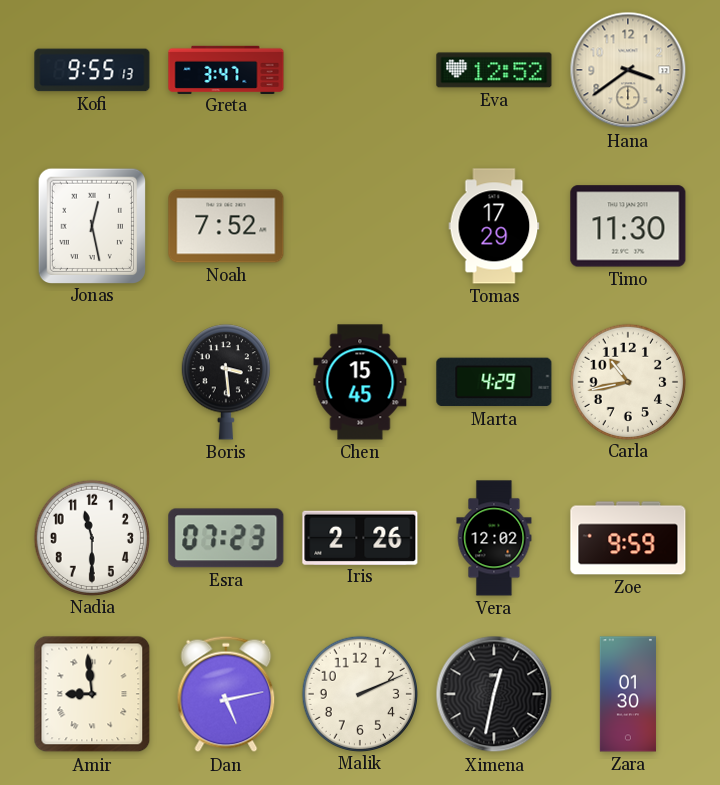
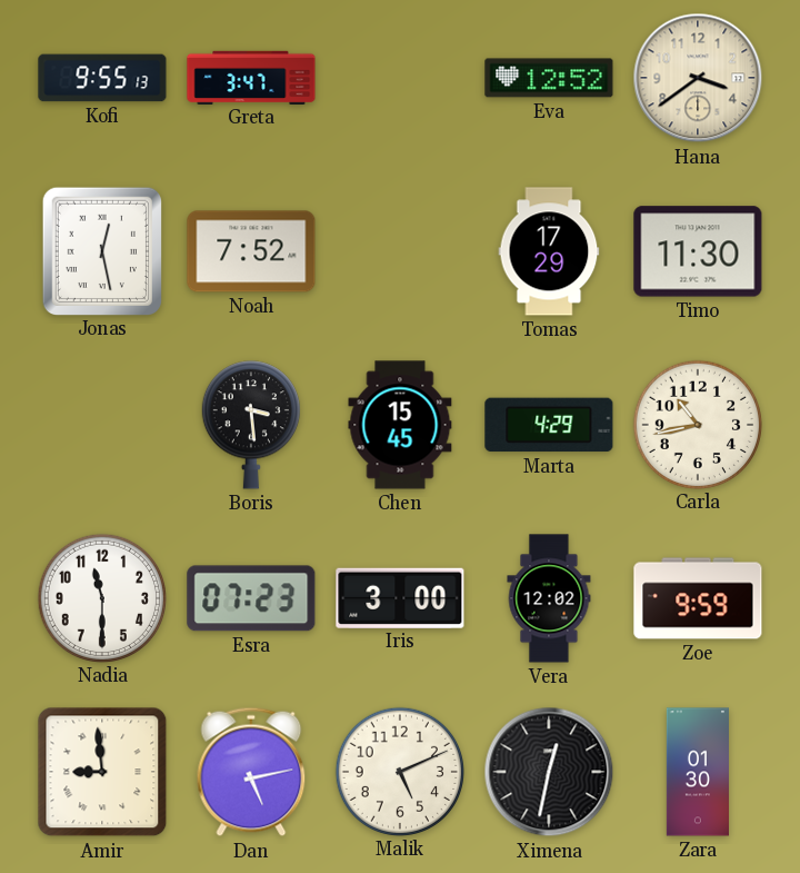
Iris: 2:26 -> 3:00 (400, 597)
Malik: 2:11 -> 5:11 (399, 771)
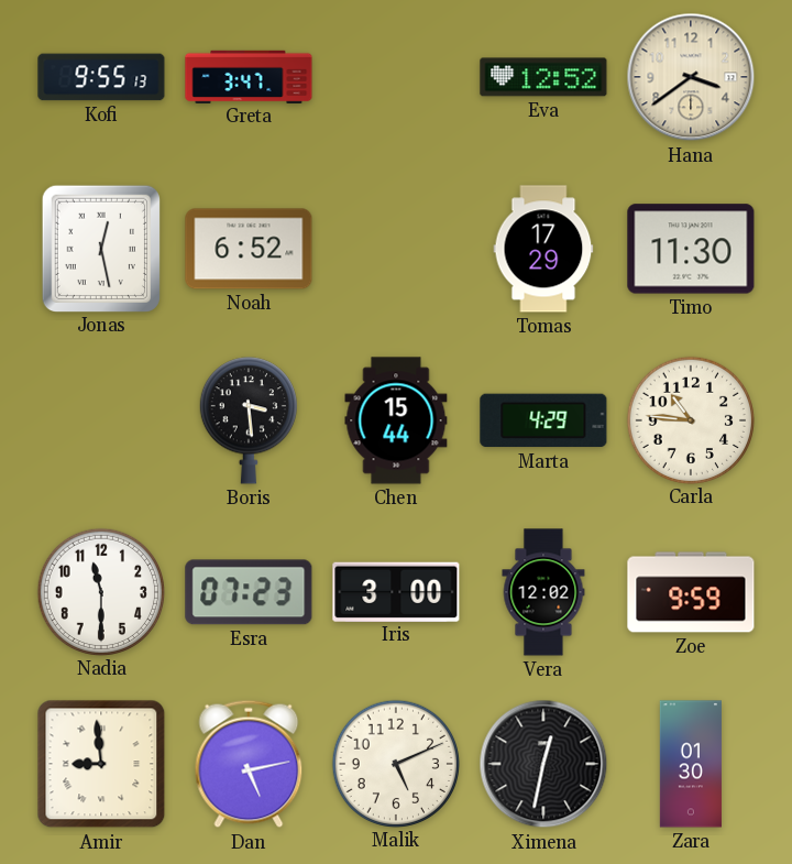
Noah: 7:52 -> 6:52 (249, 249)
Chen: 15:45 -> 15:44 (396, 420)
Carla: 10:43 -> 10:46 (690, 419)
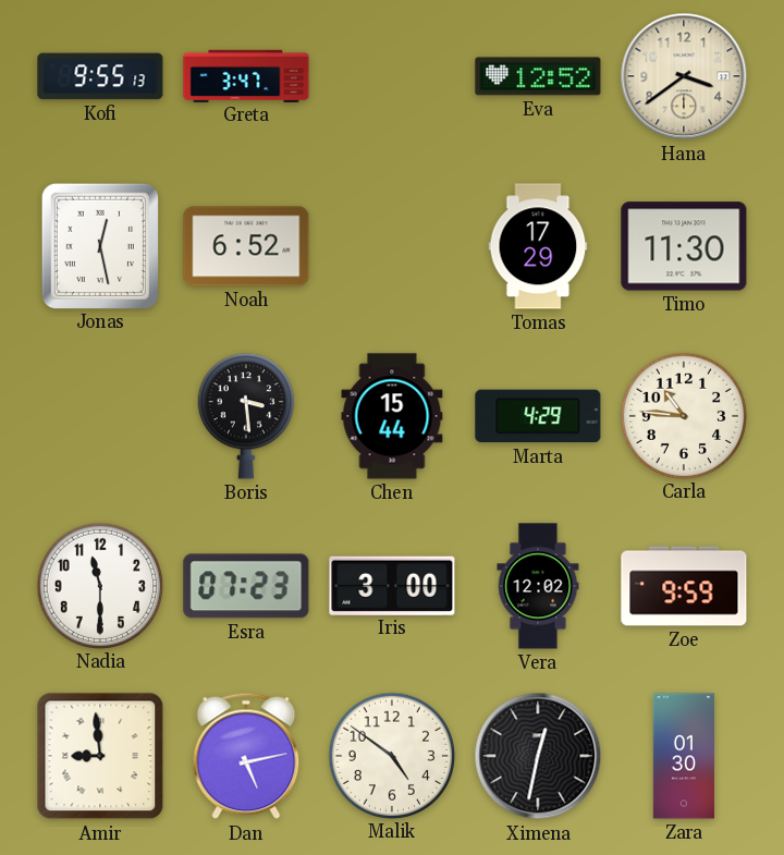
Malik: 5:11 -> 4:51 (391, 755)
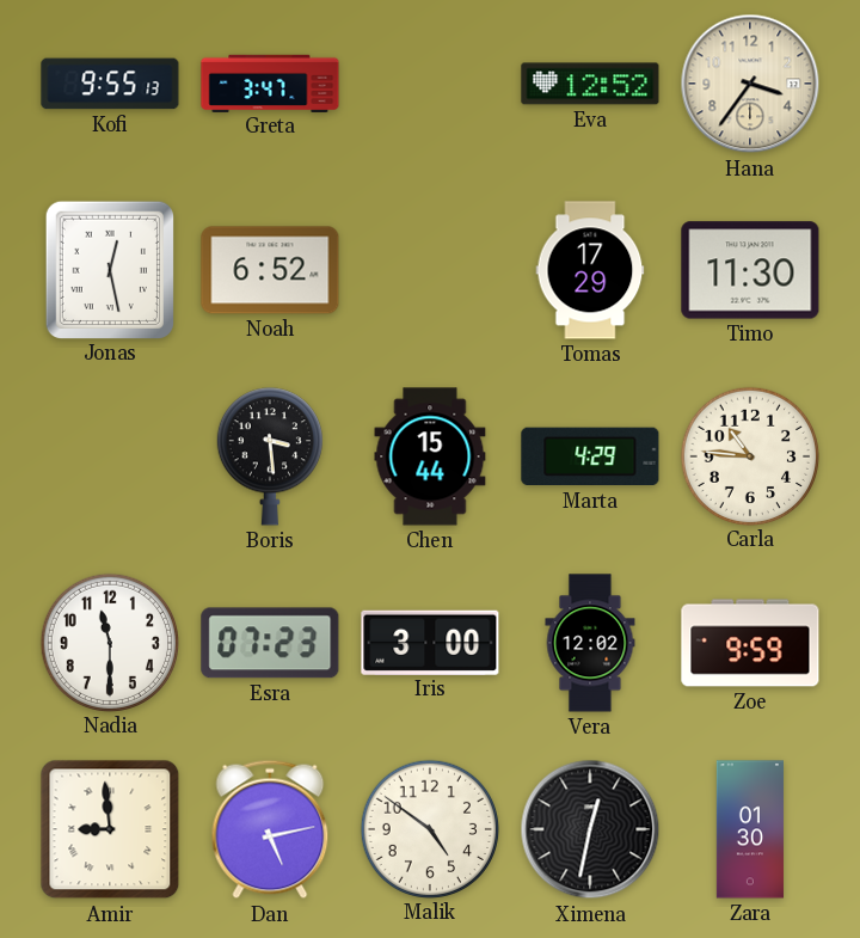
Hana: 3:39 -> 3:36 (750, 84)
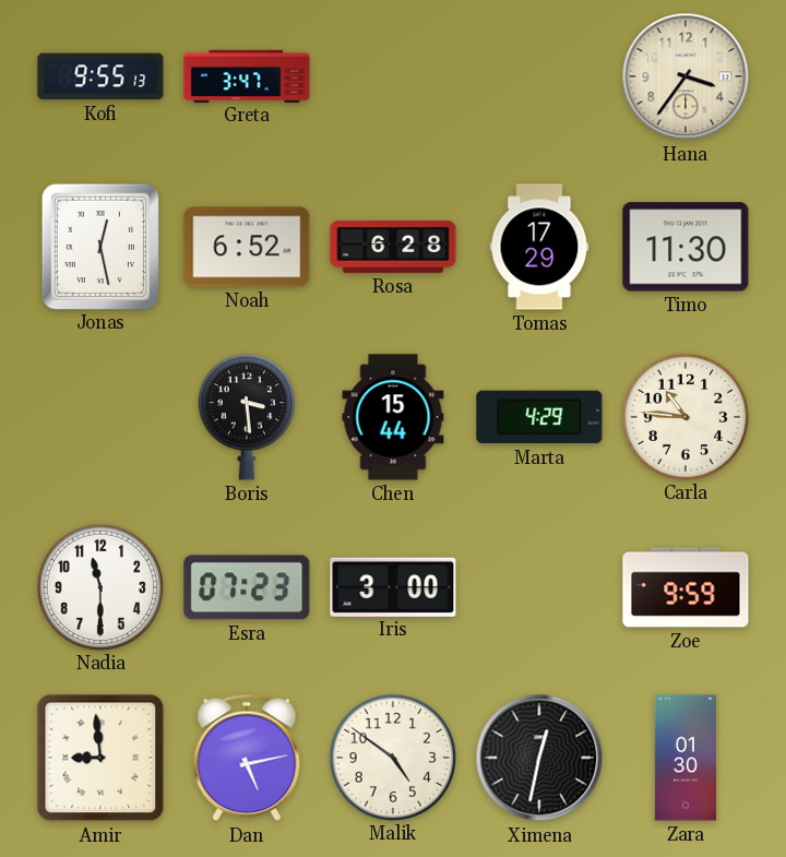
Eva: 12:52 -> none (590, 84)
Rosa: none -> 6:28 (393, 248)
Vera: 12:02 -> none (590, 643)
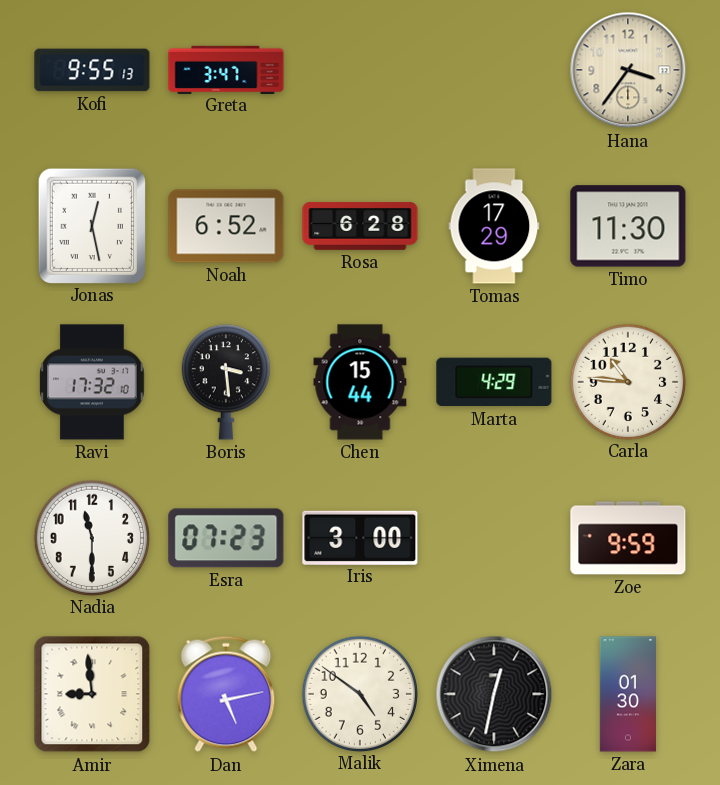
Ravi: none -> 17:32 (92, 382)
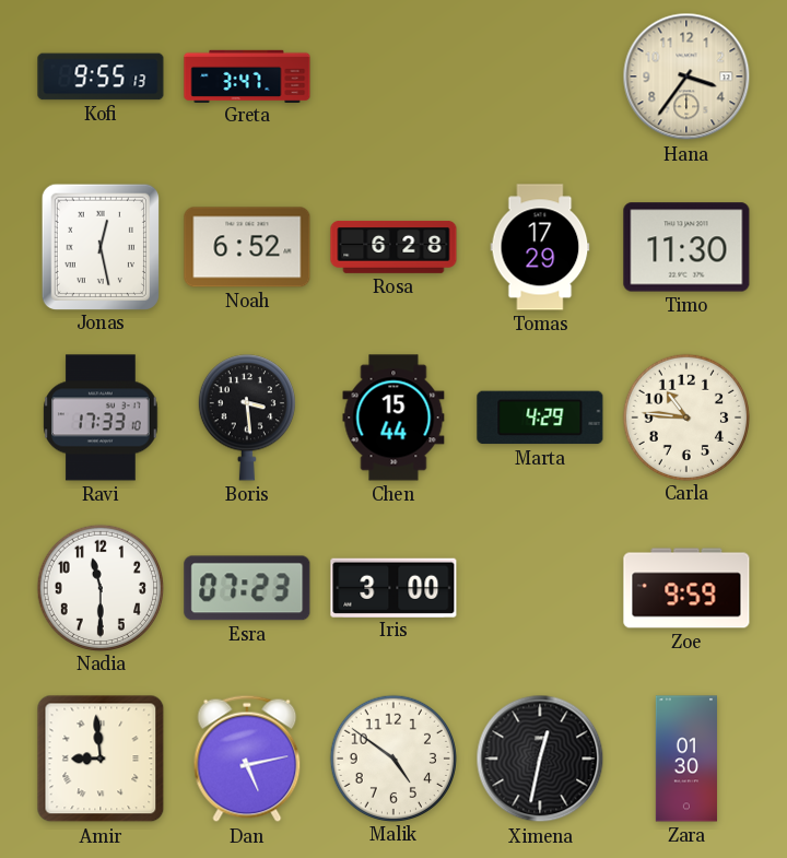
Ravi: 17:32 -> 17:33 (101, 418)
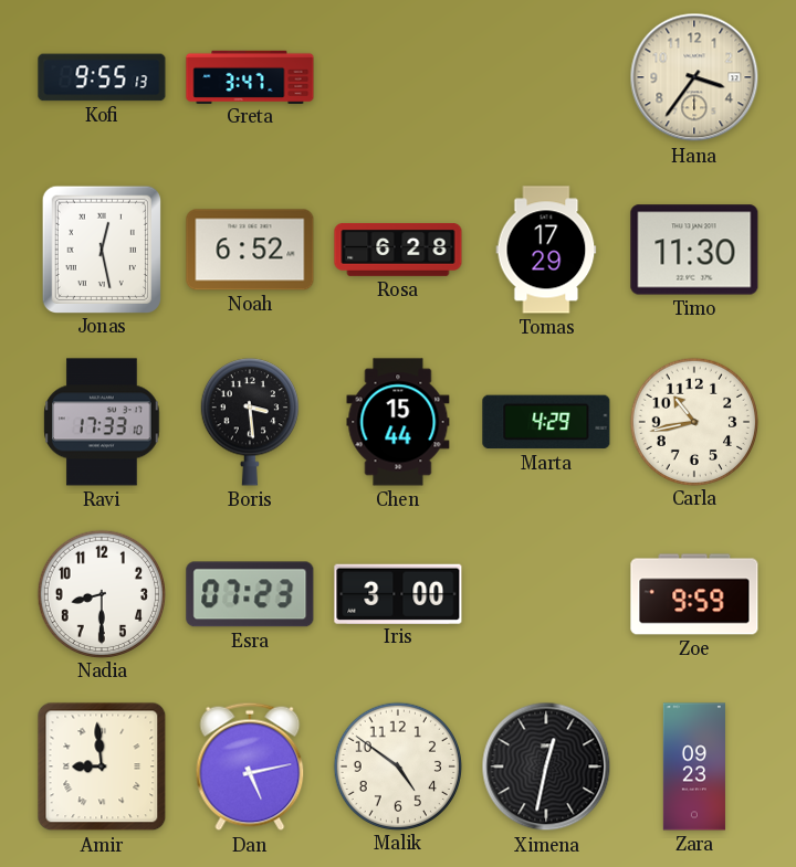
Carla: 10:46 -> 10:43 (693, 421)
Nadia: 11:30 -> 8:30 (101, 593)
Zara: 01:30 -> 09:23 (694, 766)
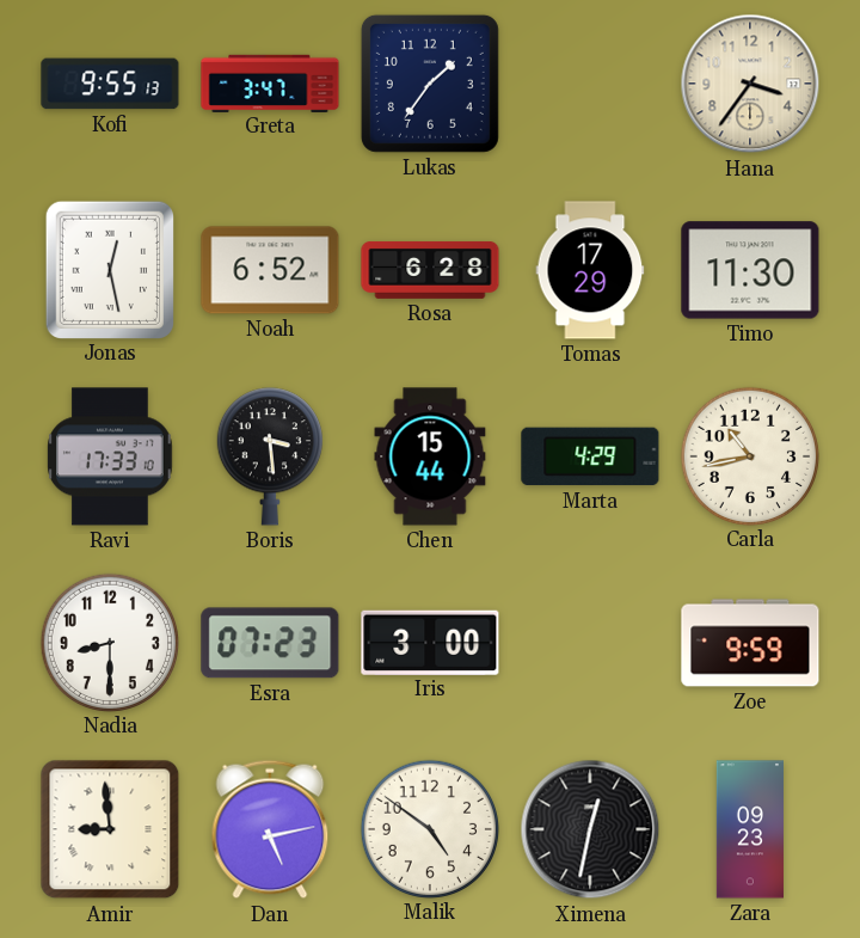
Lukas: none -> 1:36 (430, 84)
